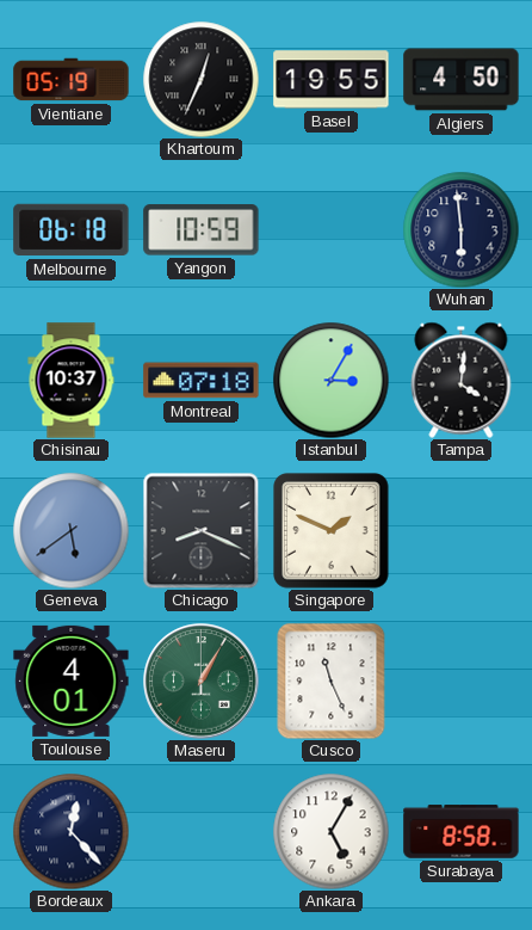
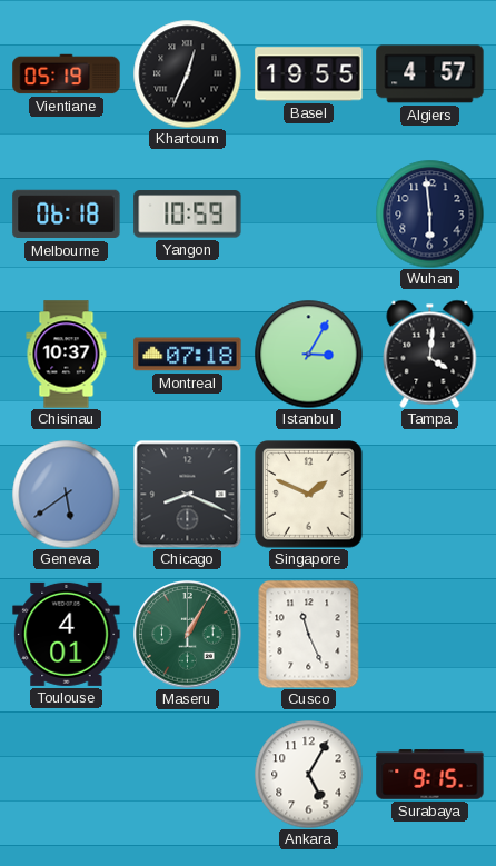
Algiers: 4:50 -> 4:57 (430, 74)
Bordeaux: 12:23 -> none (70, 831)
Surabaya: 8:58 -> 9:15 (430, 775)
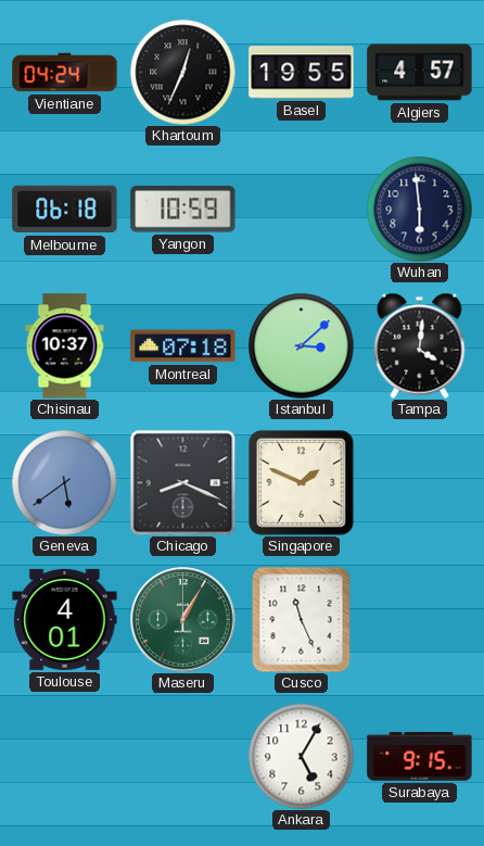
Vientiane: 05:19 -> 04:24 (65, 73)
Istanbul: 3:05 -> 3:08 (301, 345)
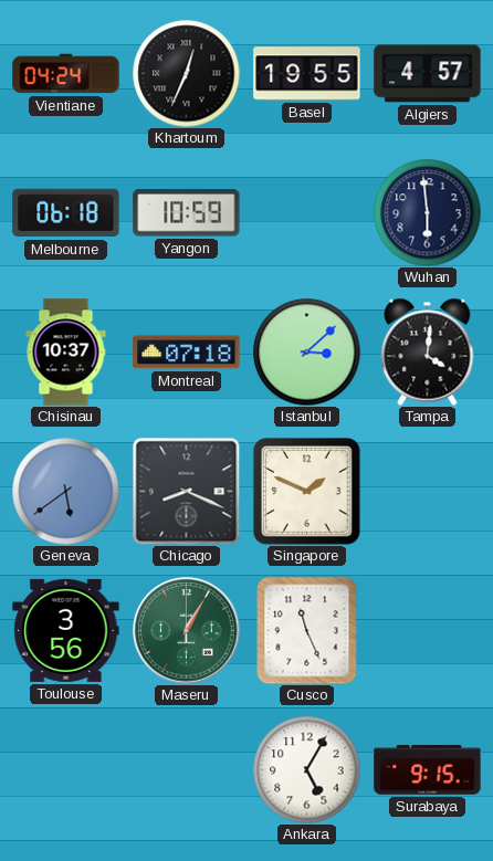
Toulouse: 4:01 -> 3:56 (66, 630)
